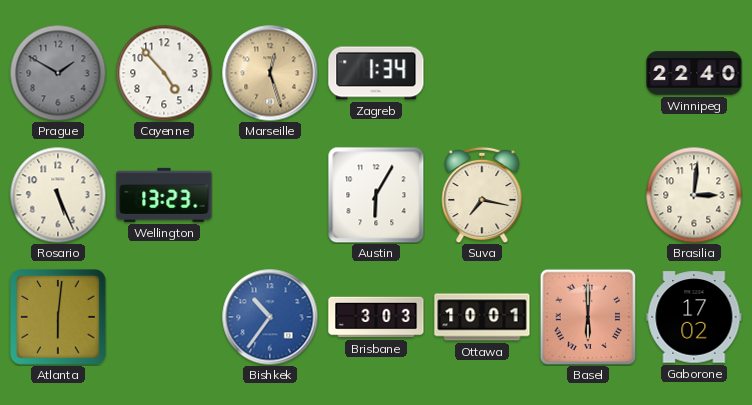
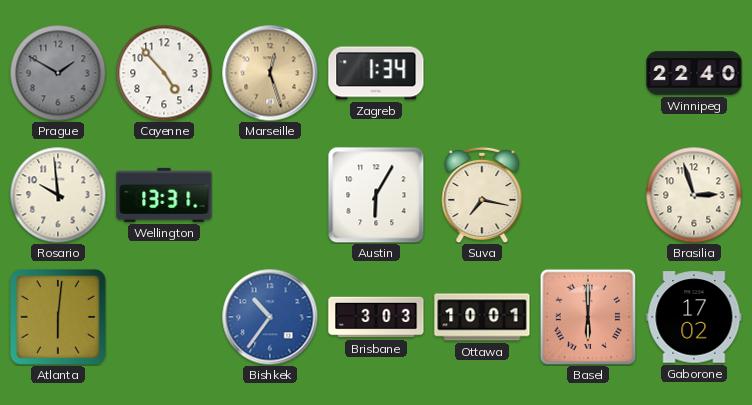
Rosario: 5:26 -> 9:59 (58, 195)
Wellington: 13:23 -> 13:31 (164, 195)
Brasilia: 3:01 -> 2:57 (694, 195)
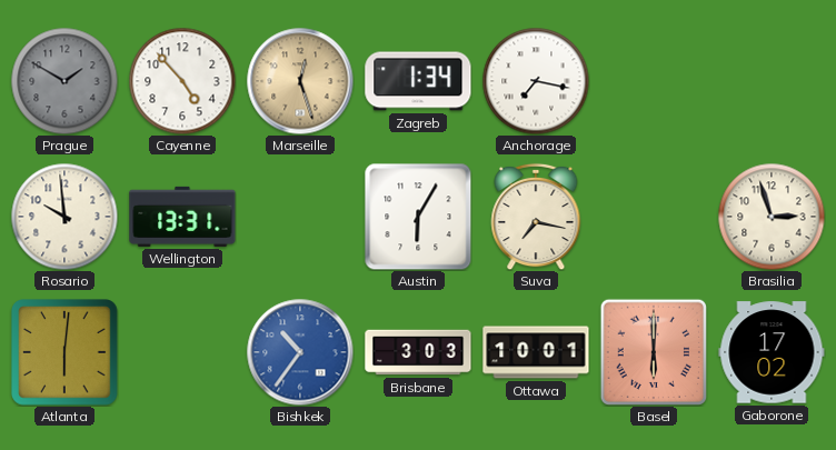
Anchorage: none -> 7:17 (536, 81)
Winnipeg: 22:40 -> none (694, 73)
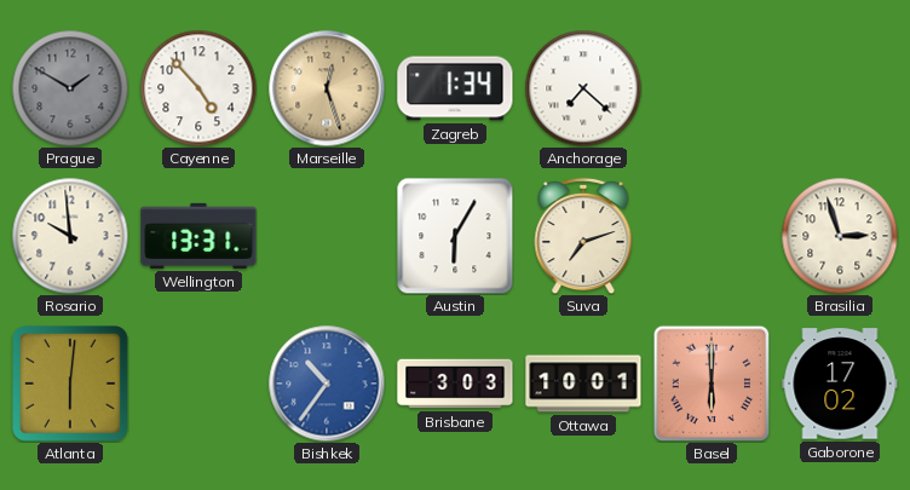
Anchorage: 7:17 -> 7:22 (583, 88)
Suva: 7:17 -> 7:12 (583, 236)
